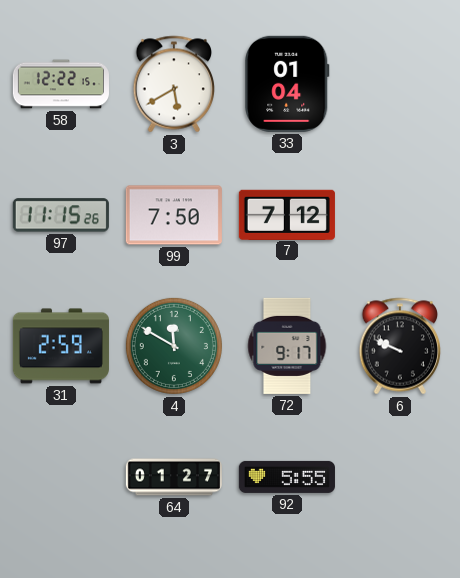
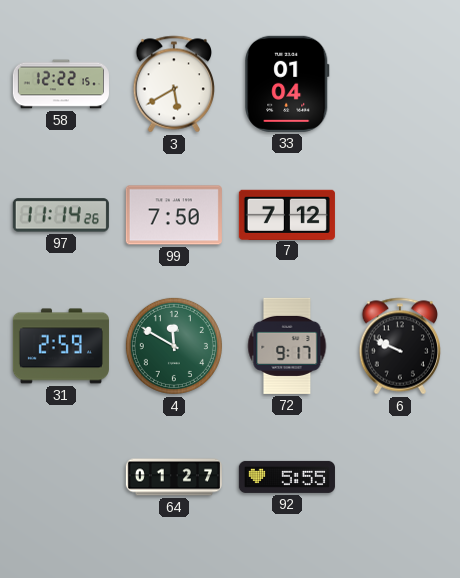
97: 11:15 -> 11:14 (61, 215)
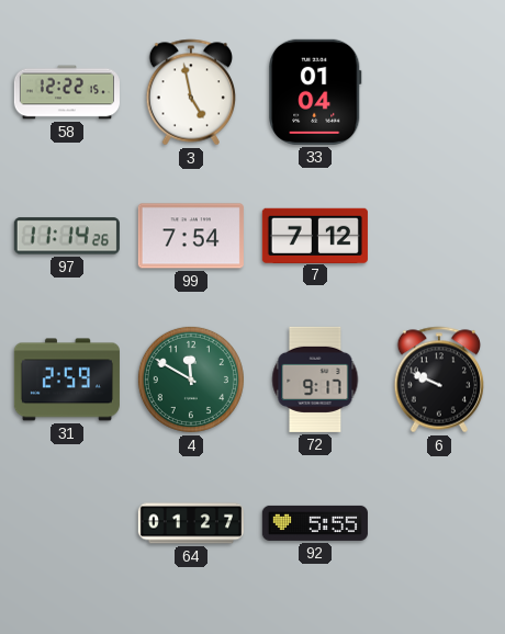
3: 5:40 -> 4:58 (191, 92)
99: 7:50 -> 7:54 (191, 236)
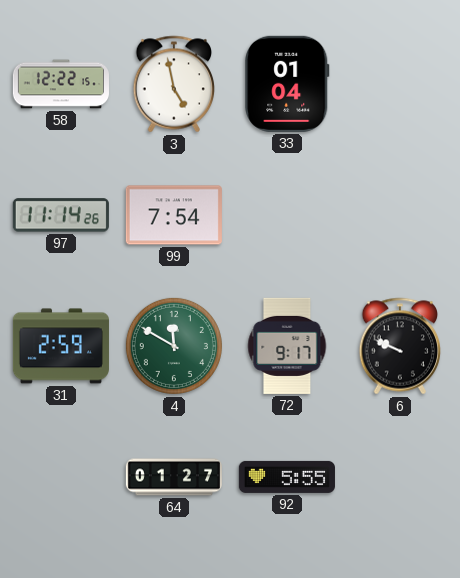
7: 7:12 -> none (315, 235)
